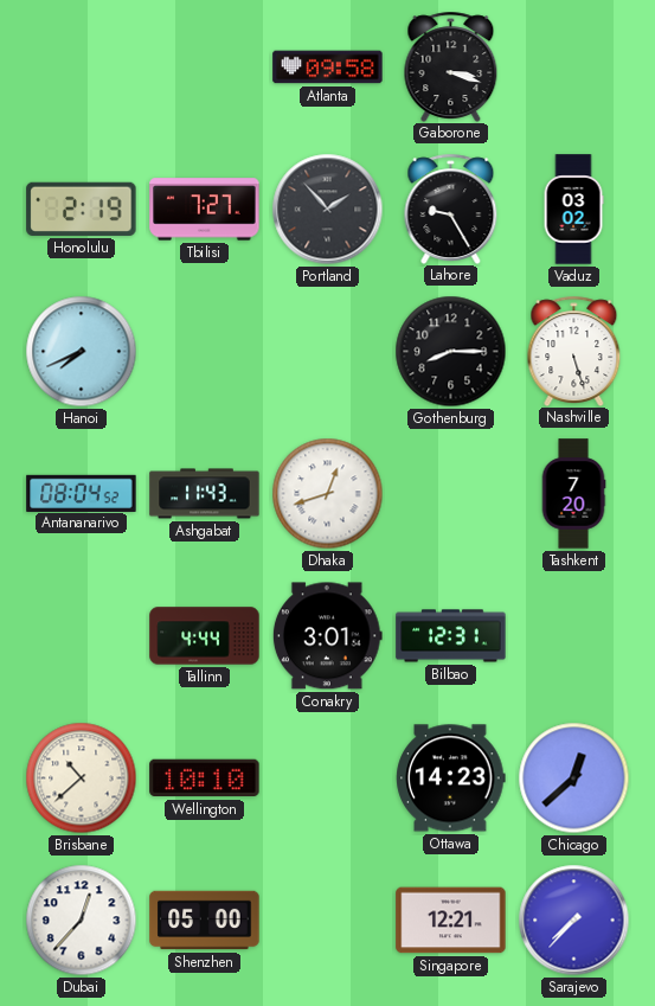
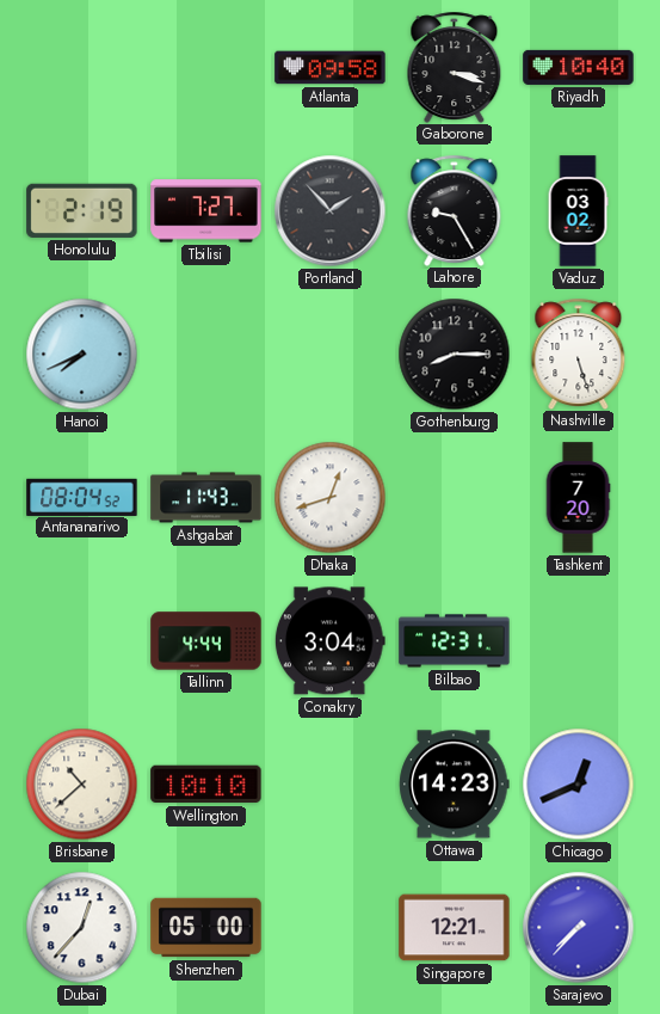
Riyadh: none -> 10:40 (579, 67)
Conakry: 3:01 -> 3:04 (329, 641)
Chicago: 12:38 -> 12:41 (579, 785)
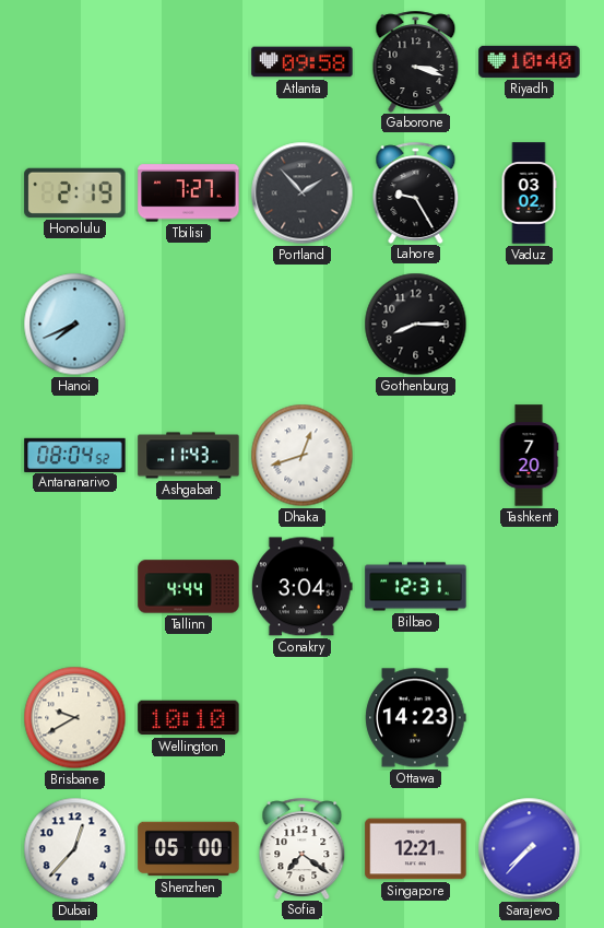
Nashville: 5:27 -> none (579, 354)
Brisbane: 10:38 -> 9:40 (75, 718)
Chicago: 12:41 -> none (579, 785)
Sofia: none -> 7:21 (303, 848)
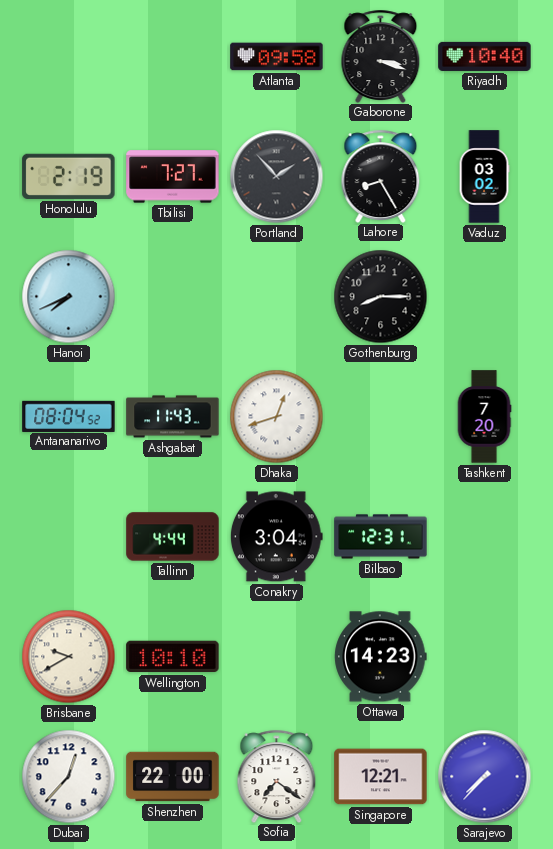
Lahore: 9:25 -> 8:25 (381, 176)
Shenzhen: 05:00 -> 22:00 (173, 777)
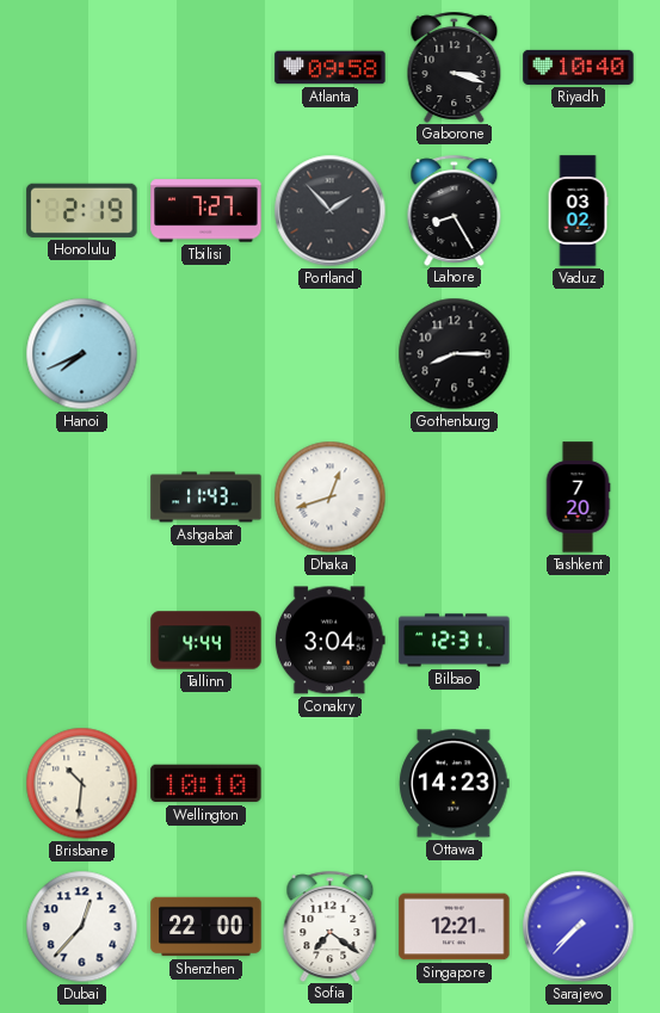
Antananarivo: 08:04 -> none (69, 416)
Brisbane: 9:40 -> 10:31 (82, 784)
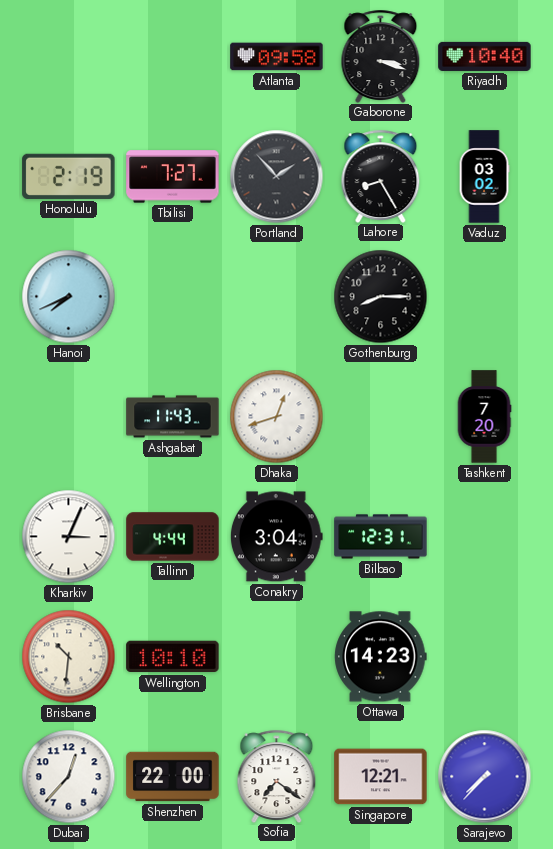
Kharkiv: none -> 3:04 (69, 537)
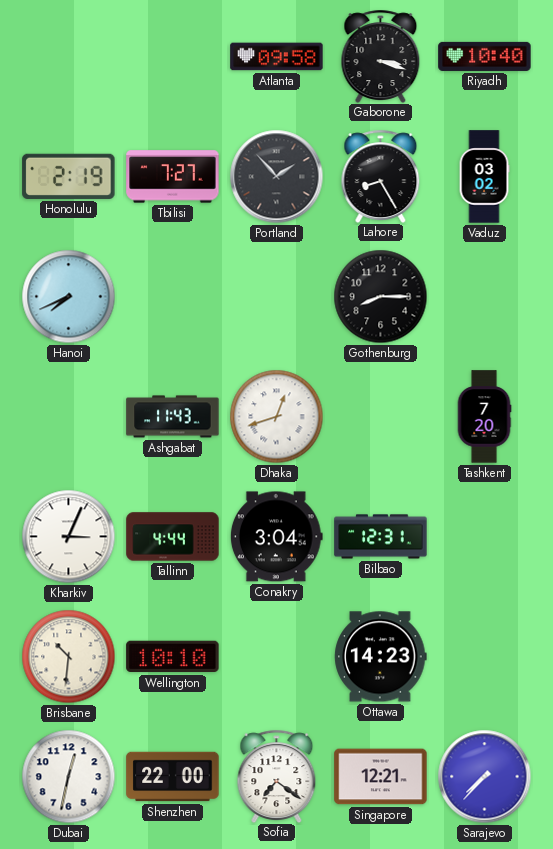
Dubai: 12:37 -> 12:32 (69, 777)
